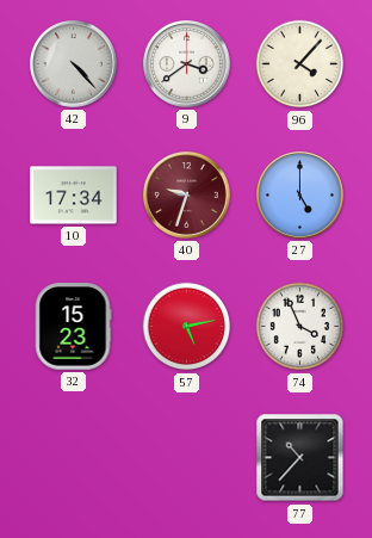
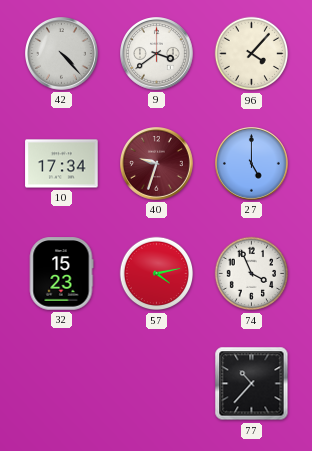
57: 5:13 -> 4:13 (157, 274)
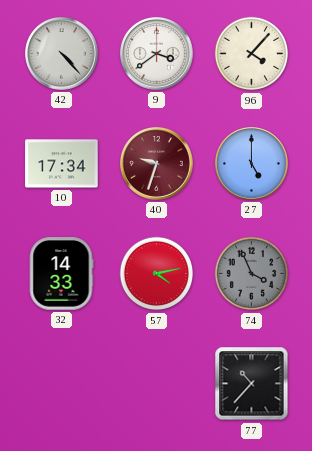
32: 15:23 -> 14:33 (61, 274)
74 dial: white -> grey (252, 274)
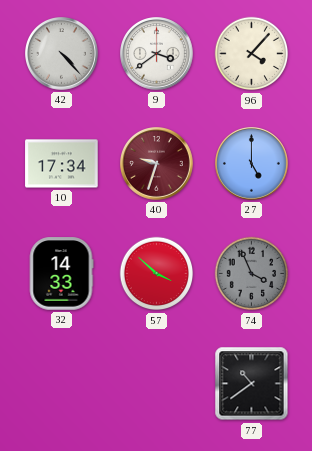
57: 4:13 -> 3:52 (157, 274)
77: 10:37 -> 10:39 (252, 384)
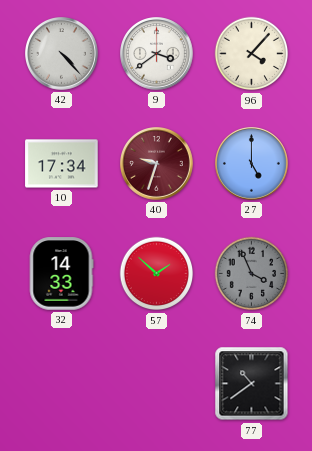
57: 3:52 -> 1:52 (157, 274)
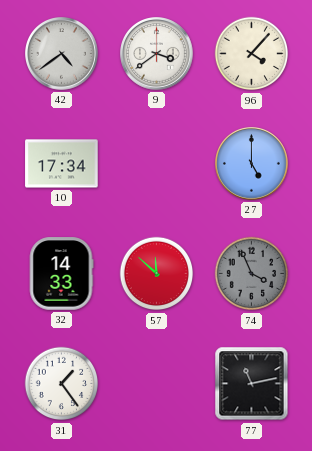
42: 4:23 -> 4:39 (62, 54)
40: 9:33 -> none (157, 164)
57: 1:52 -> 11:52 (157, 274)
31: none -> 1:24 (62, 384)
77: 10:39 -> 11:13 (252, 384)
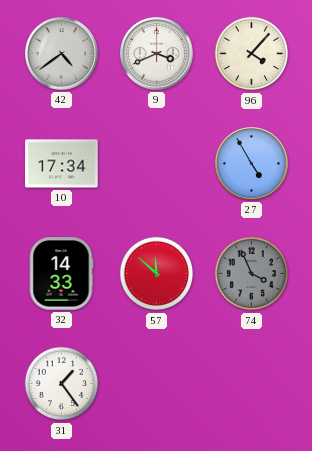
9: 3:39 -> 3:41 (157, 54)
27: 5:00 -> 4:55 (252, 164)
77: 11:13 -> none (252, 384)
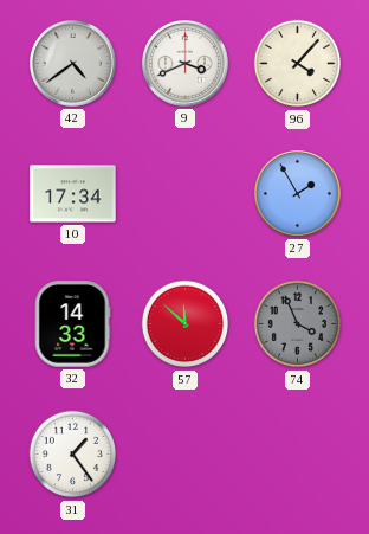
27: 4:55 -> 1:55 (298, 194)
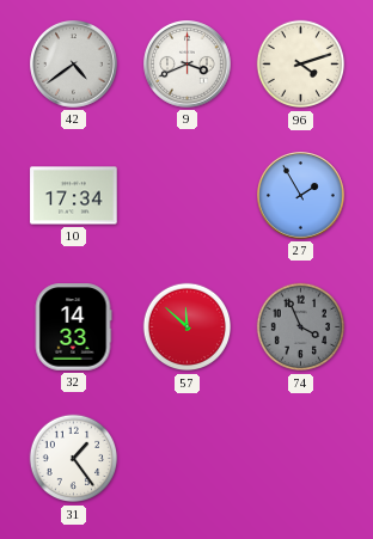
96: 4:07 -> 4:12 (301, 65)
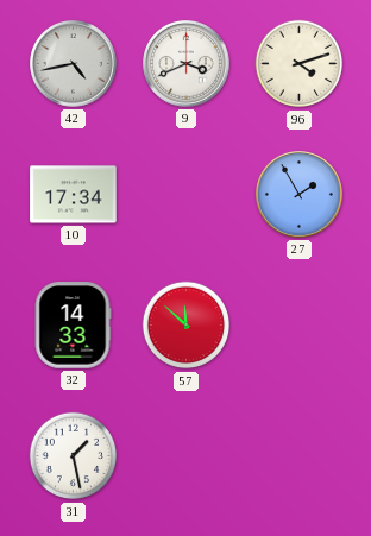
42: 4:39 -> 4:43 (74, 64)
74: 3:56 -> none (301, 327)
31: 1:24 -> 1:28 (74, 456)
